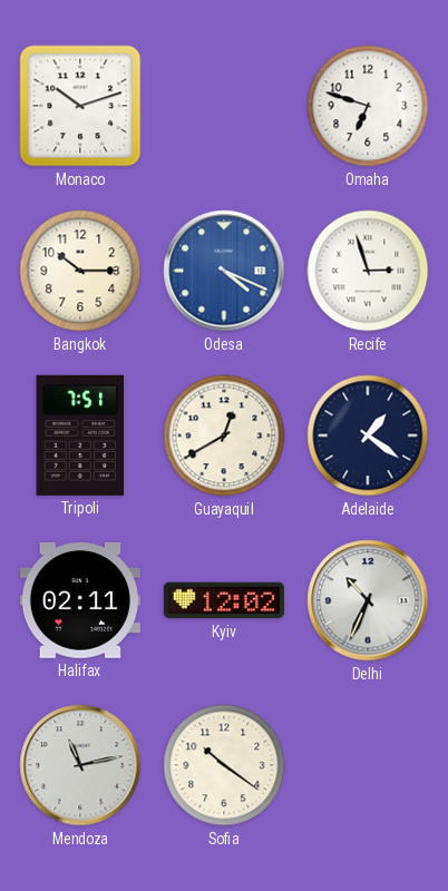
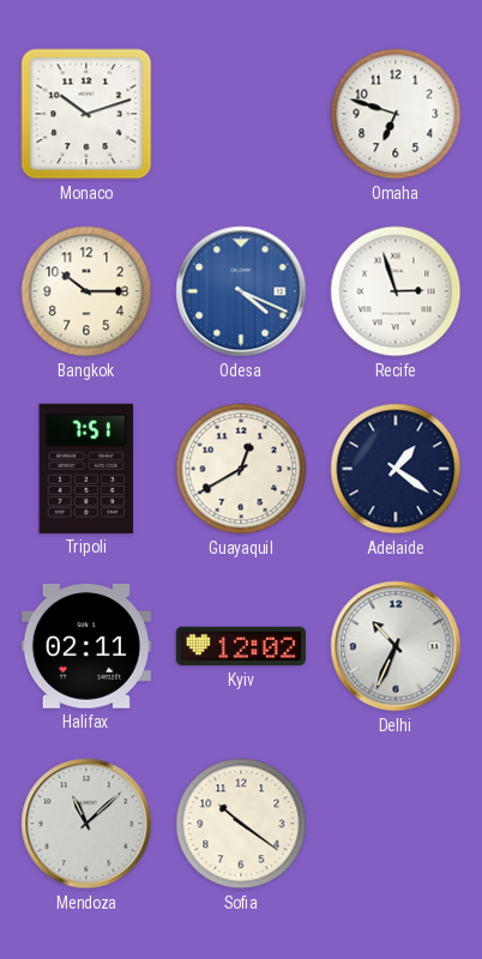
Mendoza: 11:13 -> 11:08 (86, 824)
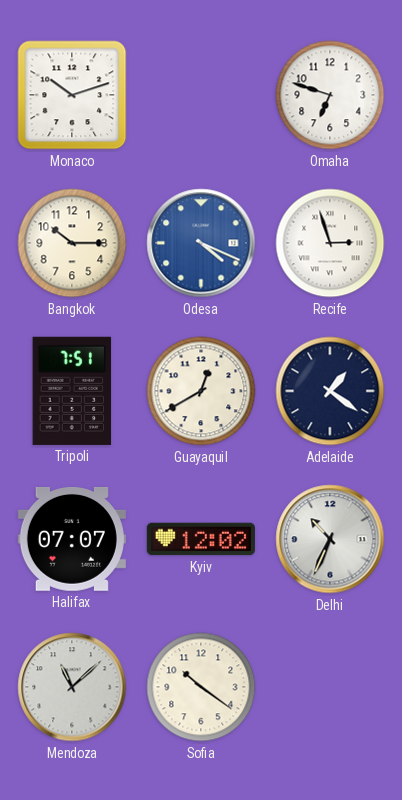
Halifax: 02:11 -> 07:07 (72, 539)
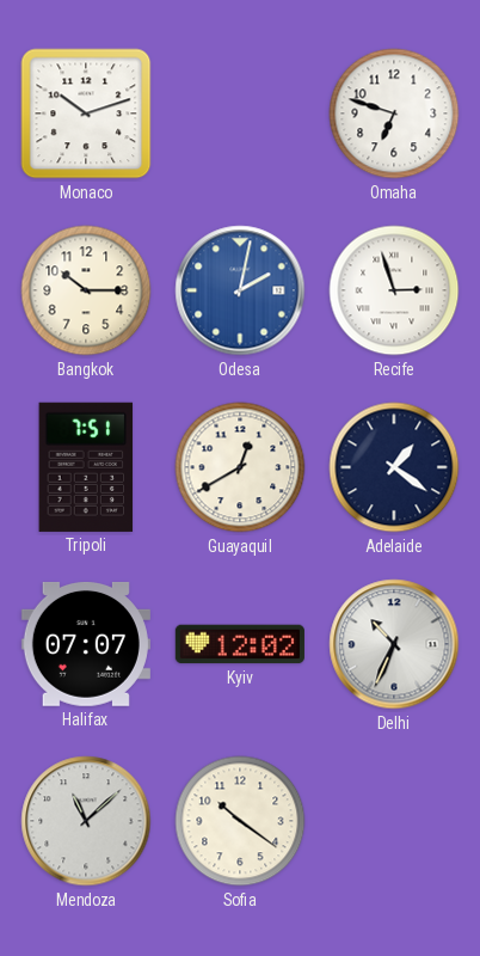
Odesa: 4:19 -> 2:02 (240, 290)
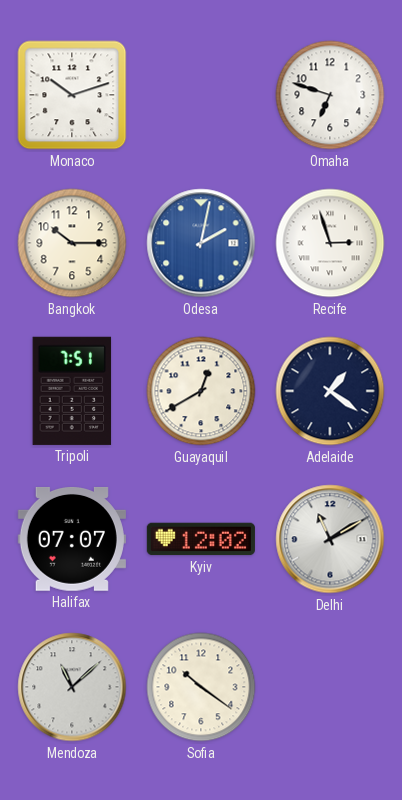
Delhi: 10:34 -> 11:10 (330, 539)
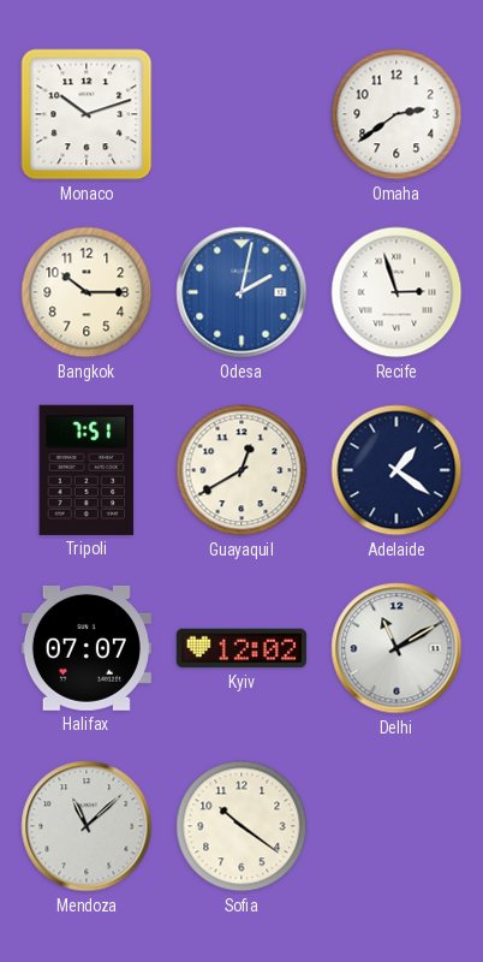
Omaha: 6:48 -> 2:39 (396, 114)
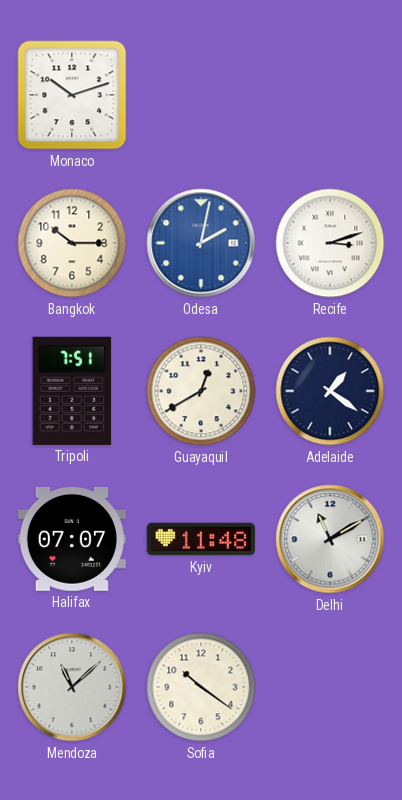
Omaha: 2:39 -> none (396, 114)
Recife: 2:57 -> 3:12 (330, 243)
Kyiv: 12:02 -> 11:48 (201, 539)
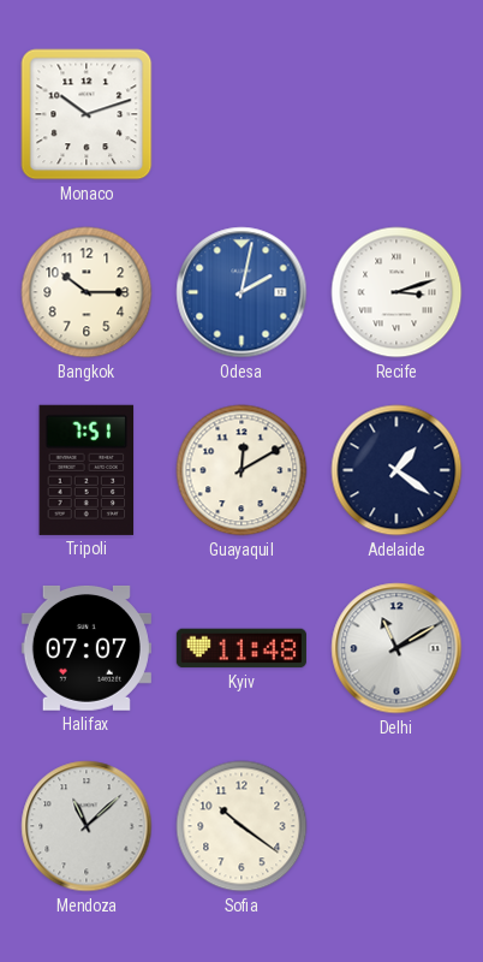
Guayaquil: 12:40 -> 12:10 (241, 470)
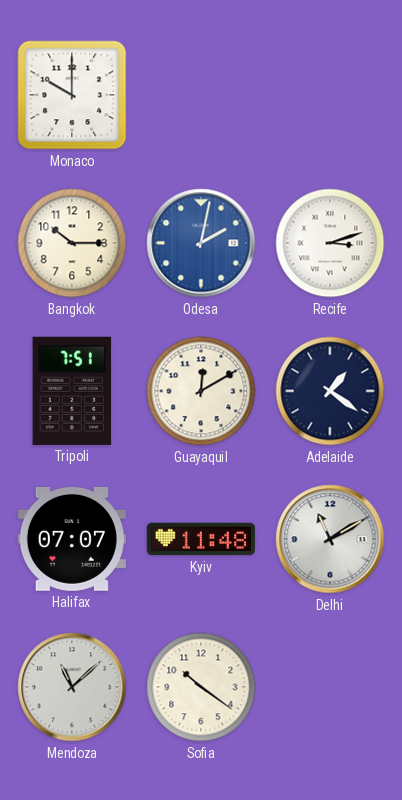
Monaco: 10:12 -> 10:00 (72, 95)
